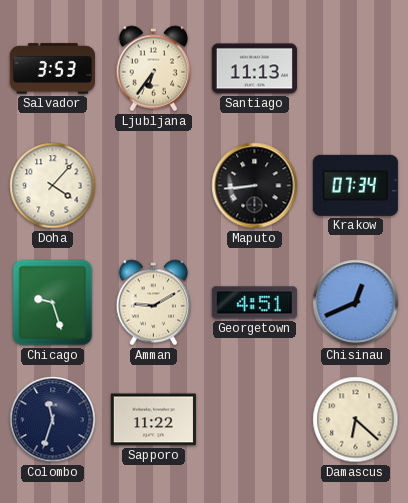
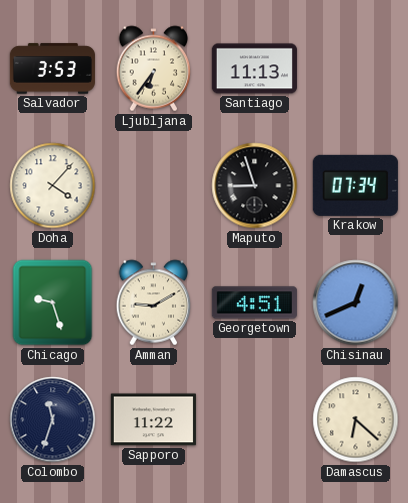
Maputo: 8:44 -> 8:57 (255, 186)
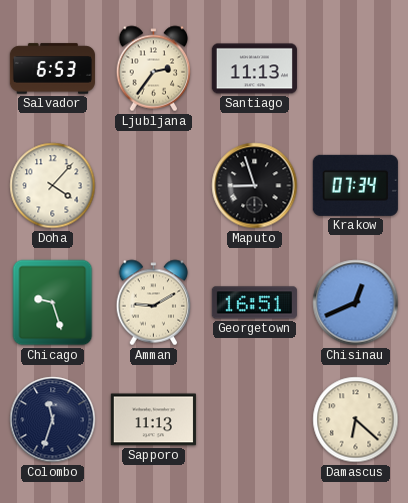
Salvador: 3:53 -> 6:53 (52, 69)
Ljubljana: 6:36 -> 2:36 (154, 69)
Georgetown: 4:51 -> 16:51 (254, 303)
Sapporo: 11:22 -> 11:13 (153, 420)
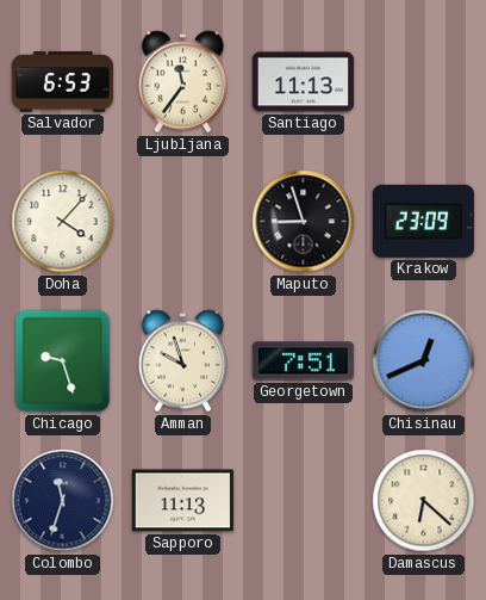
Ljubljana: 2:36 -> 11:36 (183, 82)
Krakow: 07:34 -> 23:09 (423, 221)
Amman: 9:10 -> 9:57 (183, 361)
Georgetown: 16:51 -> 7:51 (303, 361)
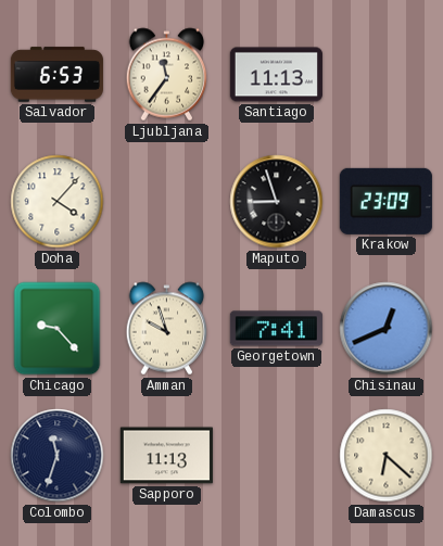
Chicago: 9:27 -> 9:23 (58, 329)
Georgetown: 7:51 -> 7:41 (276, 329)
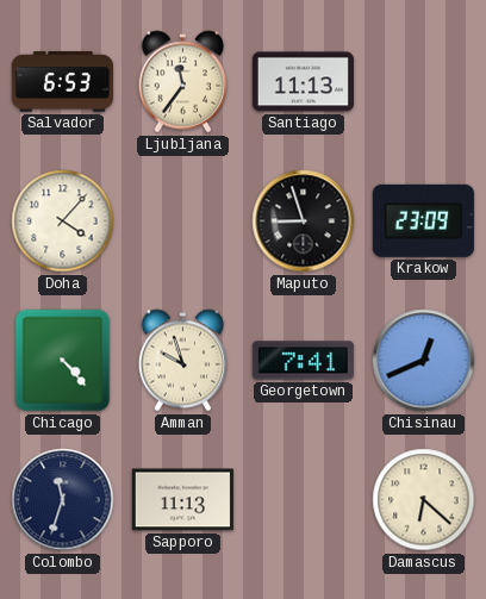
Chicago: 9:23 -> 4:23 (63, 361)
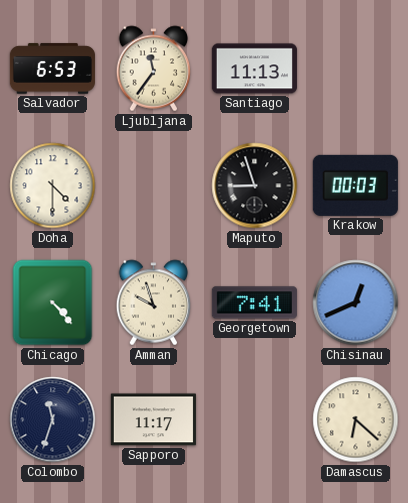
Doha: 4:07 -> 4:30 (53, 186)
Krakow: 23:09 -> 00:03 (355, 185)
Sapporo: 11:13 -> 11:17 (153, 420)
